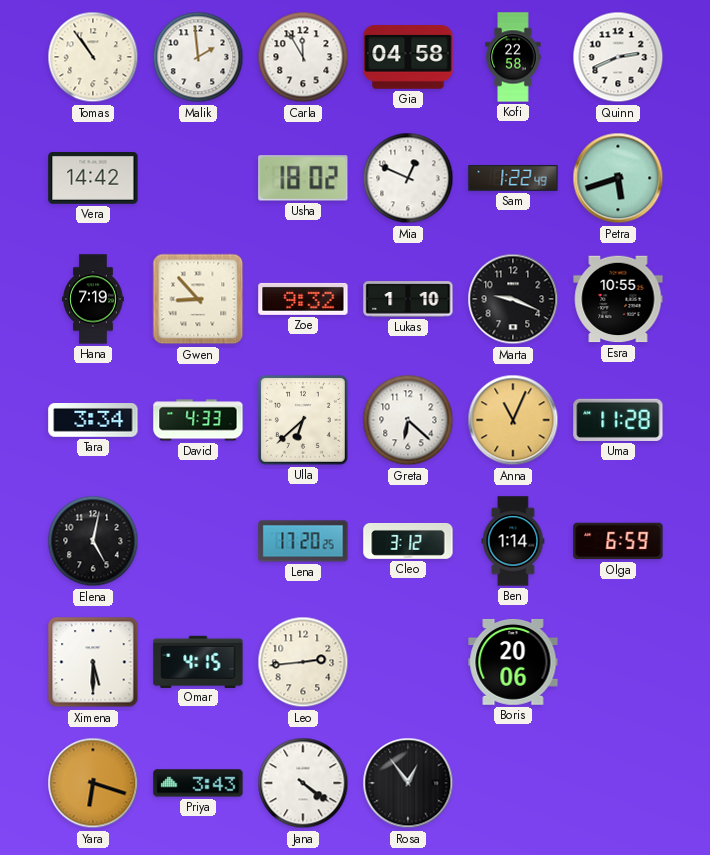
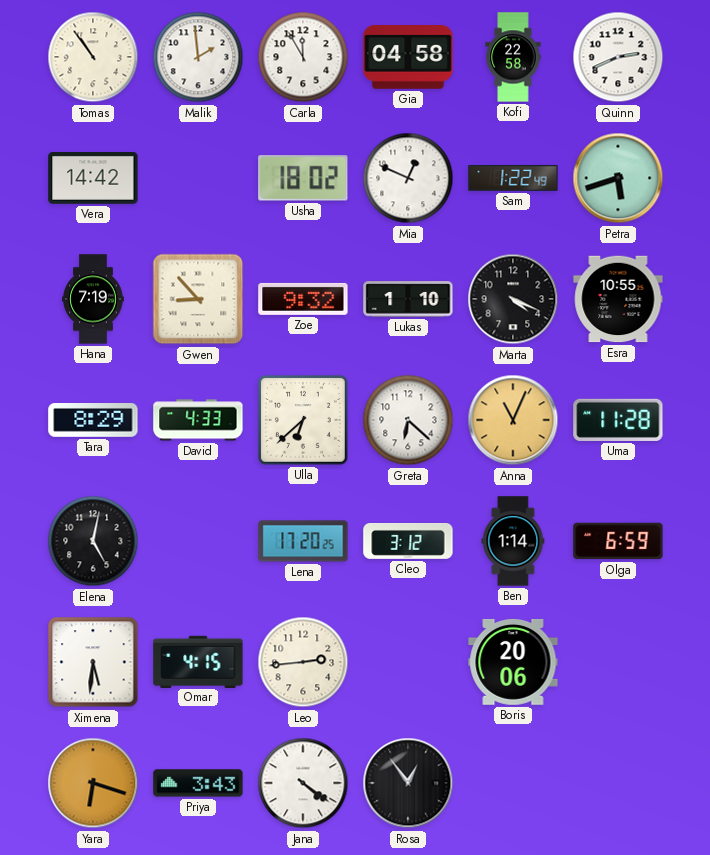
Marta: 9:19 -> 4:19 (513, 299)
Tara: 3:34 -> 8:29 (93, 421)
Ximena: 5:30 -> 5:31 (93, 662)
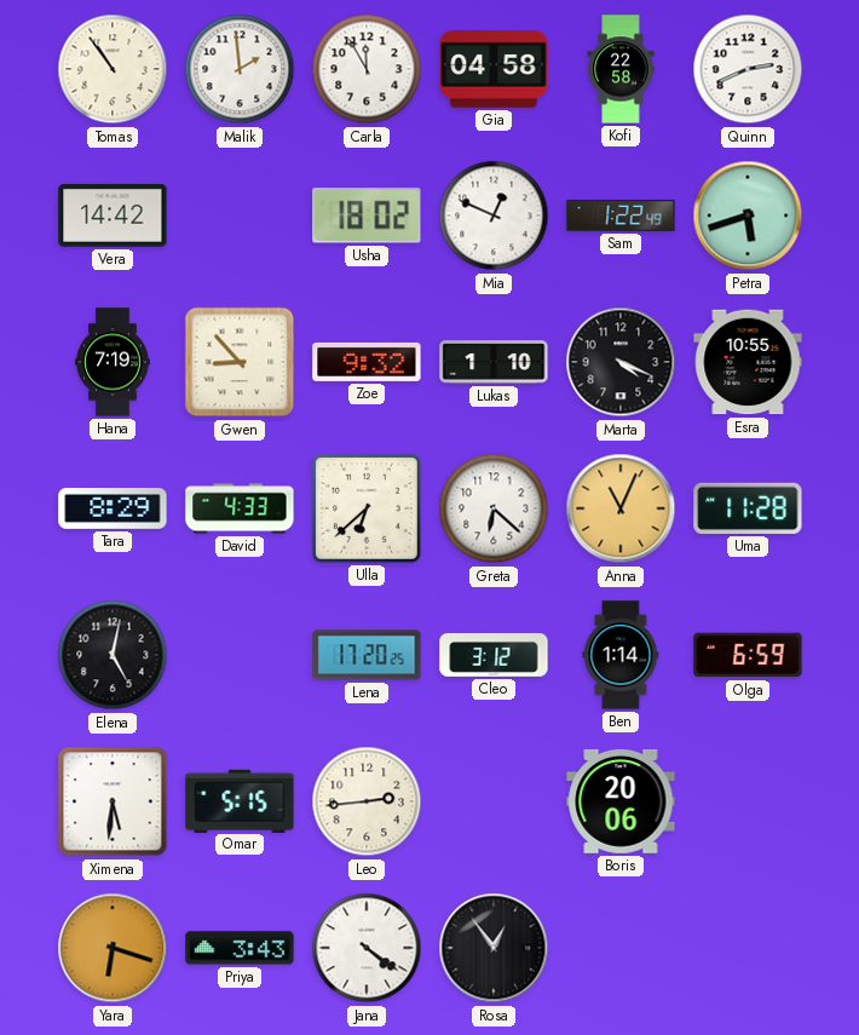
Omar: 4:15 -> 5:15 (240, 800)
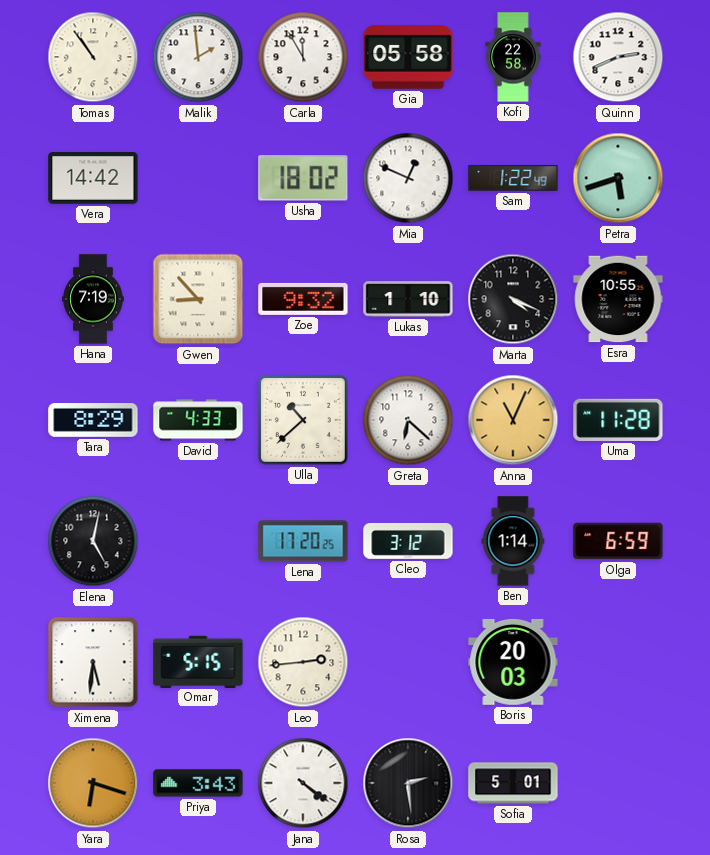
Gia: 04:58 -> 05:58 (408, 57)
Ulla: 6:38 -> 10:38 (303, 420)
Boris: 20:06 -> 20:03 (513, 662)
Rosa: 12:54 -> 2:29 (408, 783)
Sofia: none -> 5:01 (513, 783)
